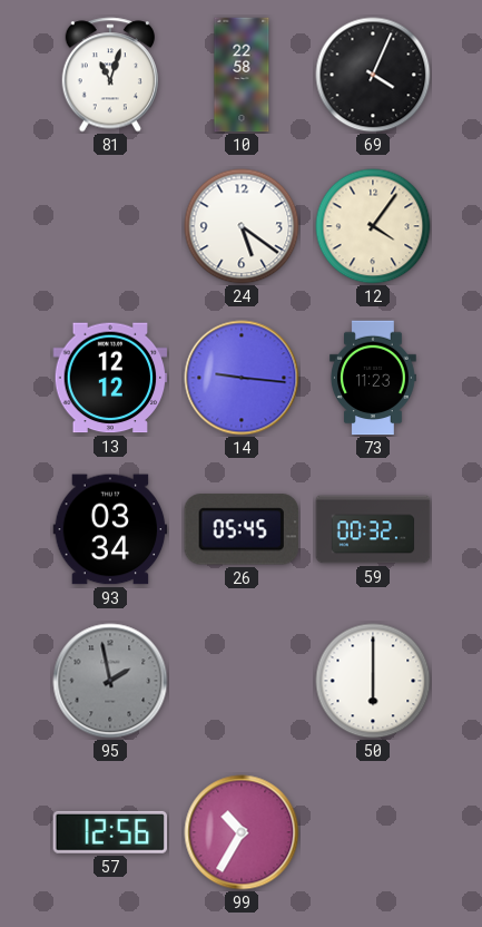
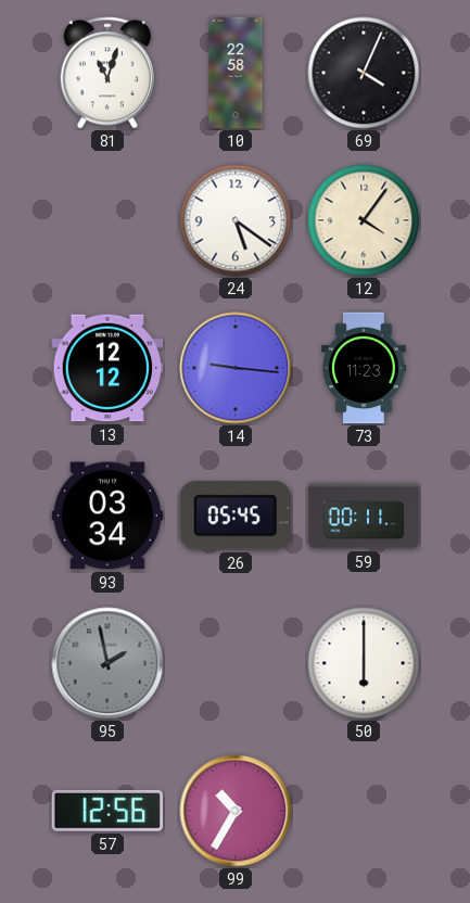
59: 00:32 -> 00:11 (364, 516)
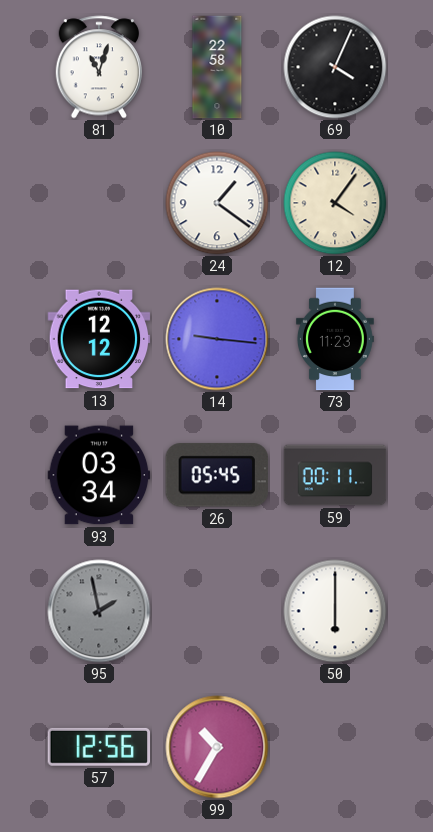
24: 5:21 -> 1:21 (217, 203)
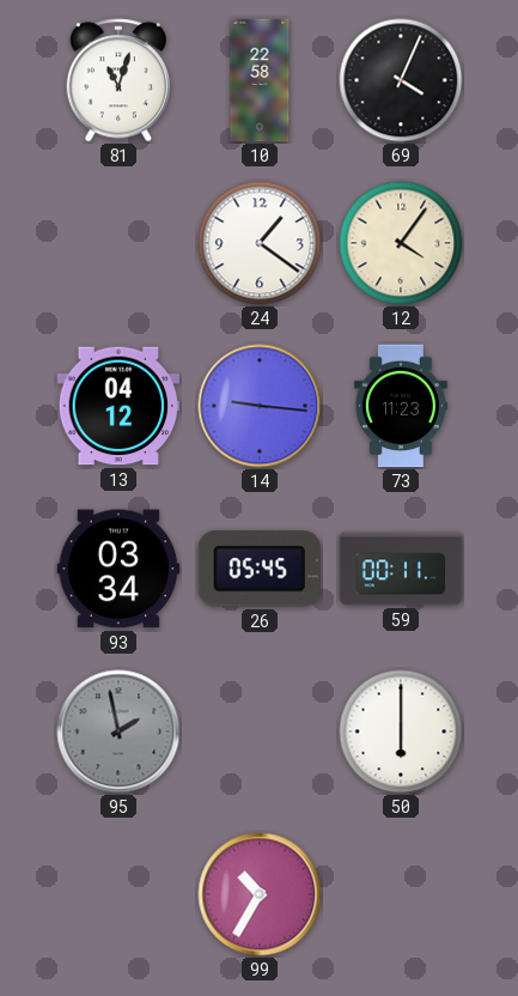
13: 12:12 -> 04:12 (118, 406)
57: 12:56 -> none (99, 747)
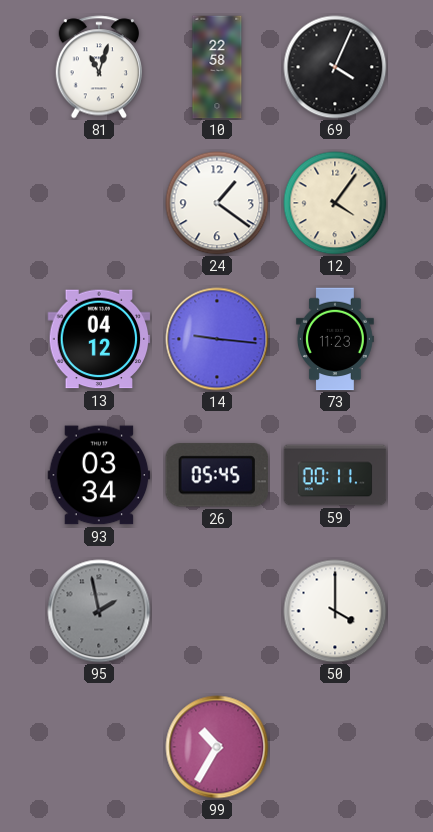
50: 6:00 -> 4:00 (335, 611)
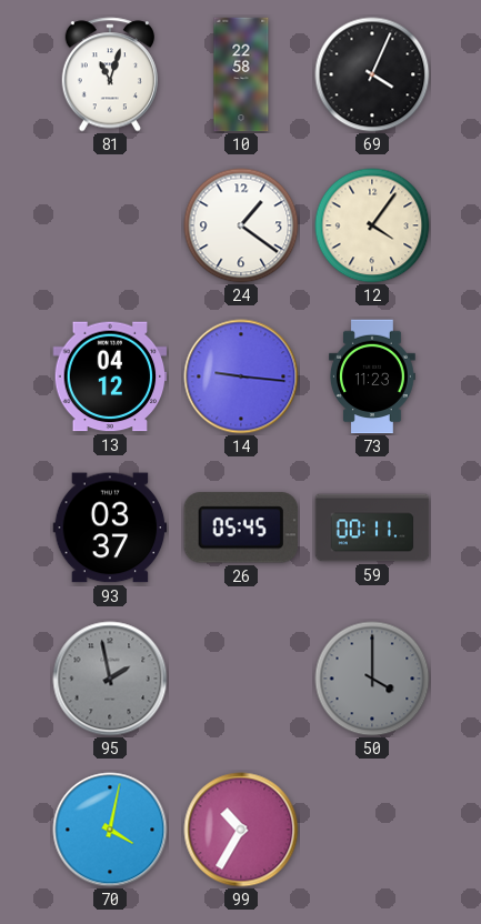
93: 03:34 -> 03:37 (110, 528)
50 dial: white -> grey (372, 679)
70: none -> 4:02 (110, 830)
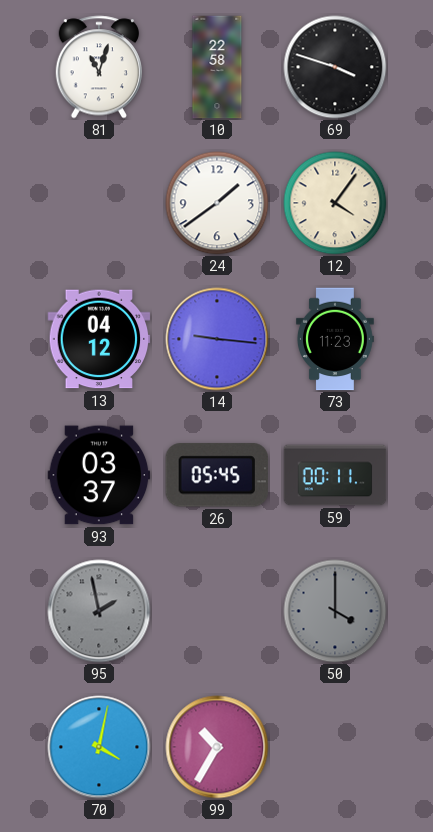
69: 4:04 -> 3:48 (335, 67)
24: 1:21 -> 1:39 (217, 203)
